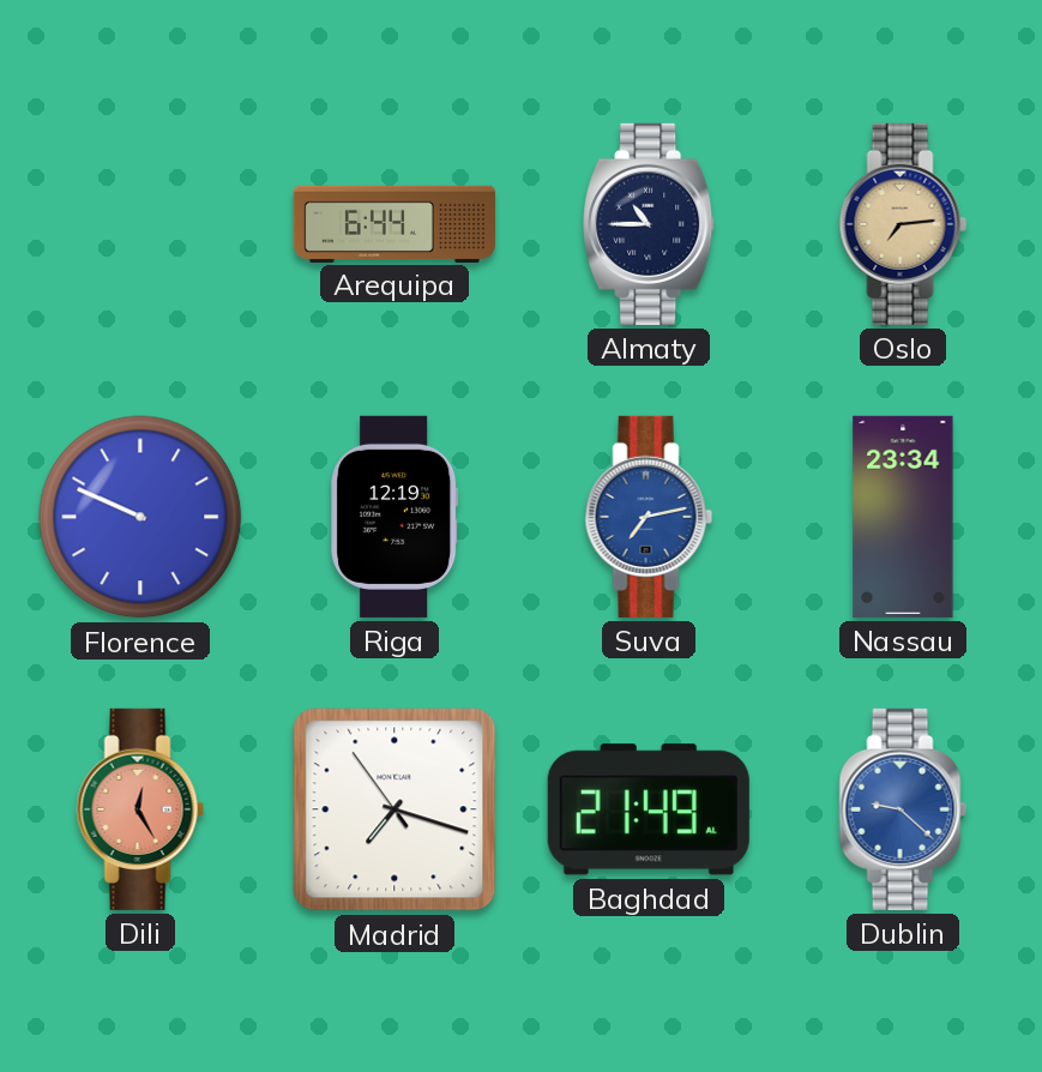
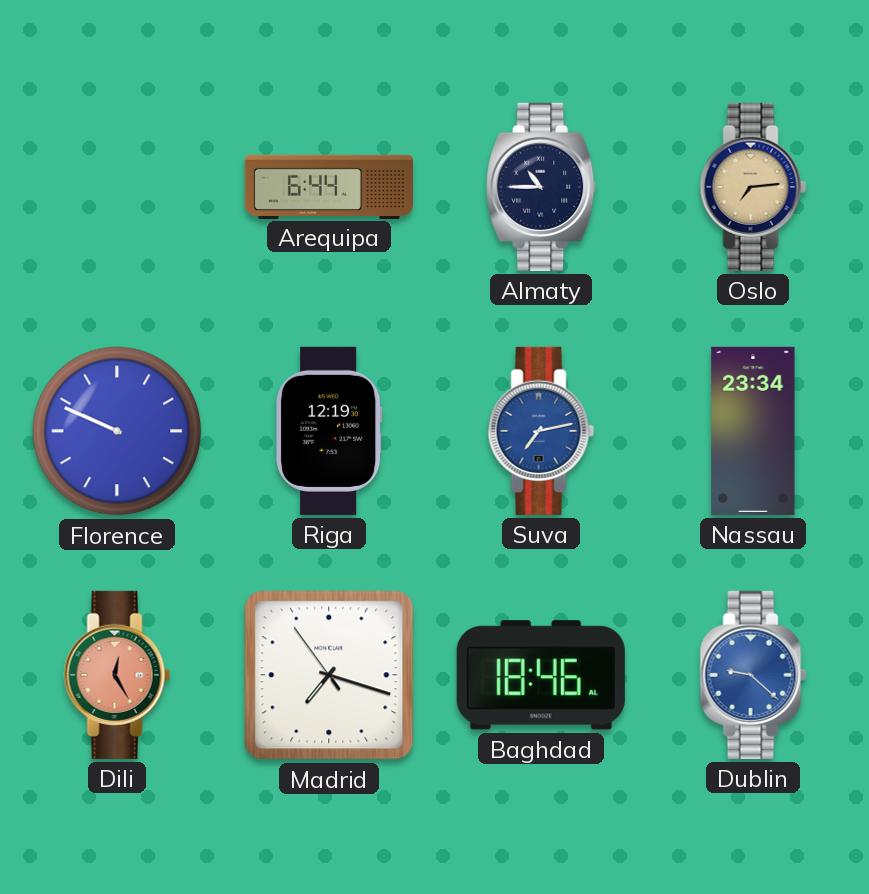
Baghdad: 21:49 -> 18:46 (541, 675)
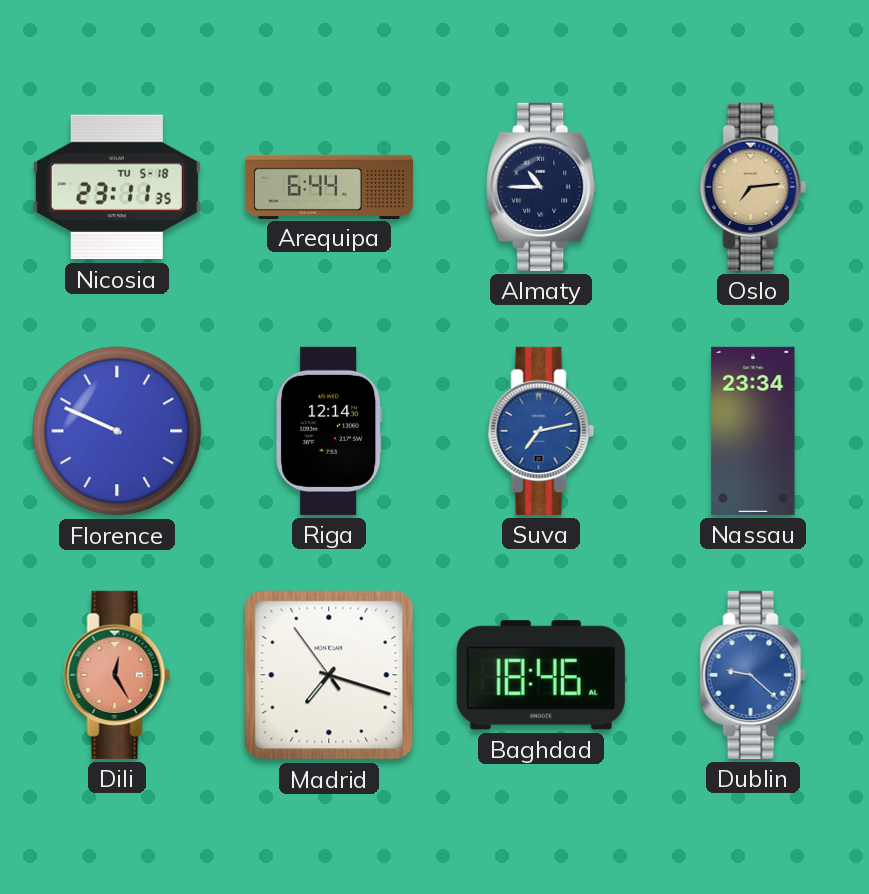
Nicosia: none -> 23:11 (117, 187)
Riga: 12:19 -> 12:14 (329, 431)
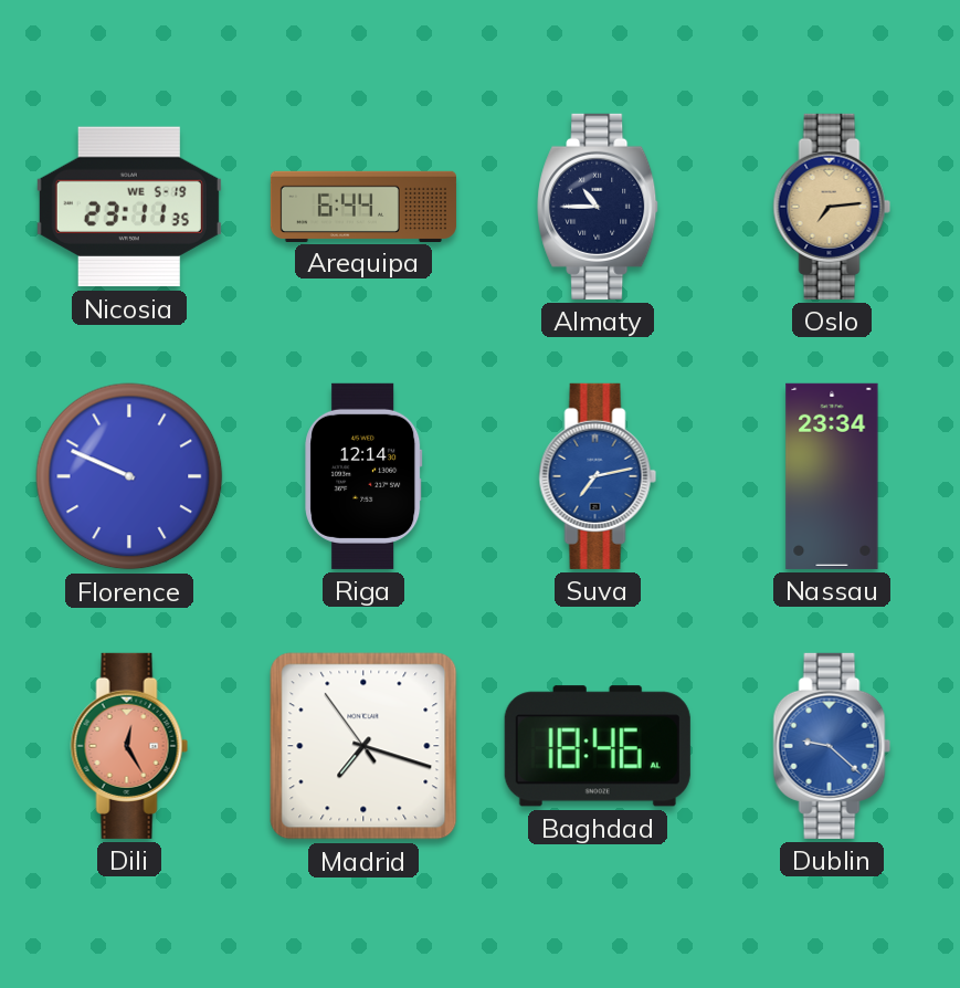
Nicosia date: TU 5-18 -> WE 5-19 (129, 207)
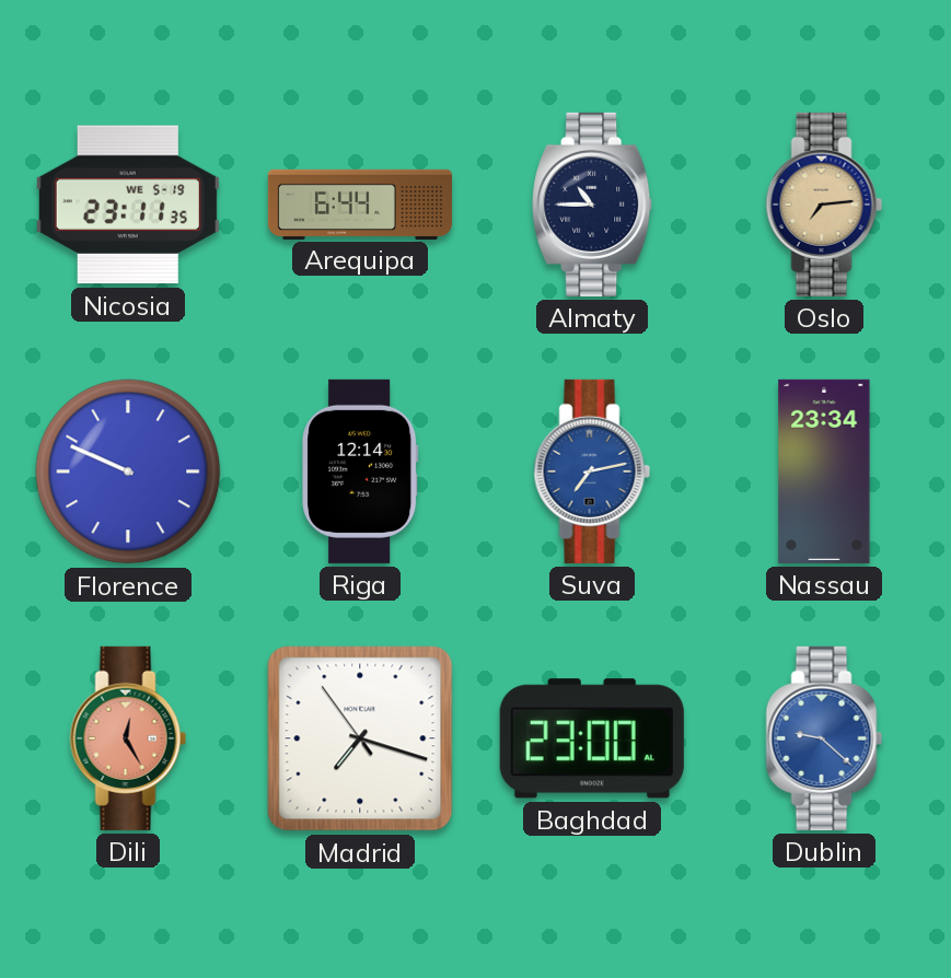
Baghdad: 18:46 -> 23:00 (592, 738)
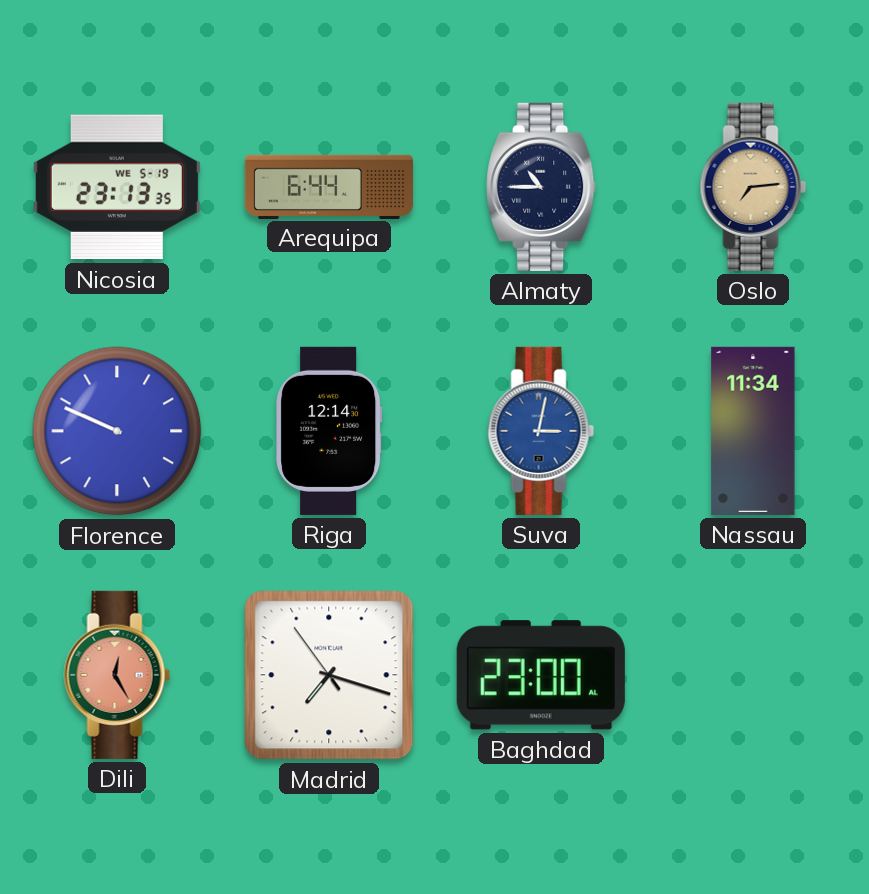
Nicosia: 23:11 -> 23:13 (117, 187)
Suva: 7:13 -> 3:02 (541, 431)
Nassau: 23:34 -> 11:34 (753, 431)
Dublin: 9:22 -> none (824, 738)
